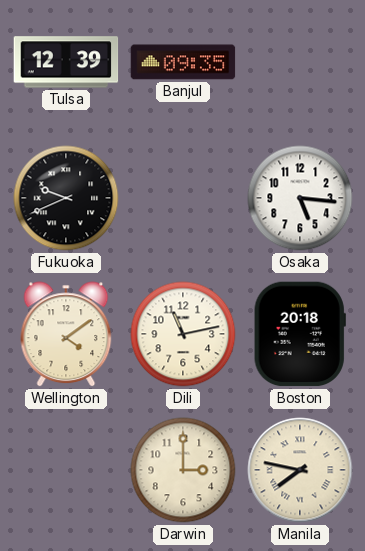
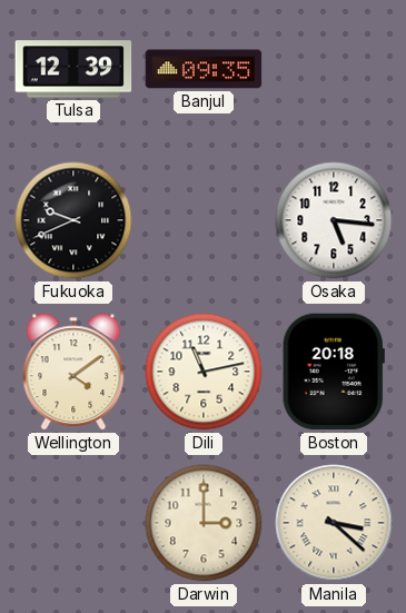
Manila: 7:47 -> 3:22 (334, 523)
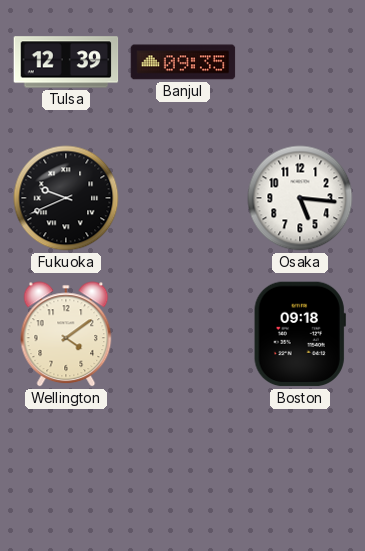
Dili: 11:13 -> none (204, 372)
Boston: 20:18 -> 09:18 (300, 334)
Darwin: 3:00 -> none (204, 523)
Manila: 3:22 -> none (334, 523)
